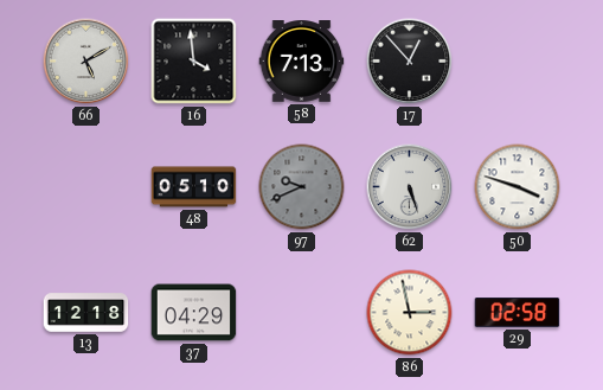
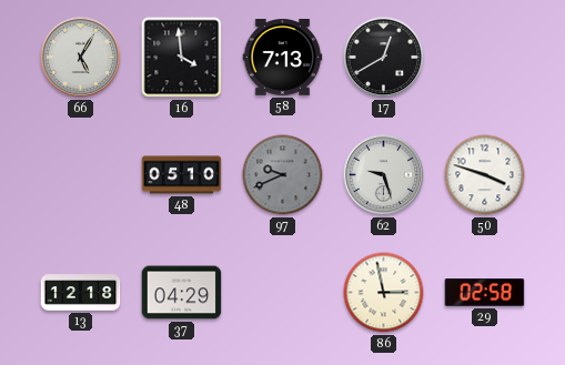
66: 5:10 -> 5:05 (81, 58)
17: 12:53 -> 12:40 (384, 58)
62: 5:27 -> 9:27 (384, 175)
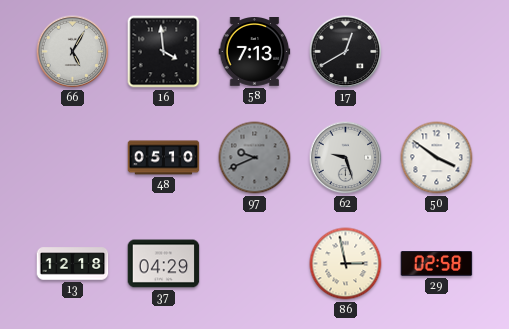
50: 3:48 -> 3:51 (437, 158)
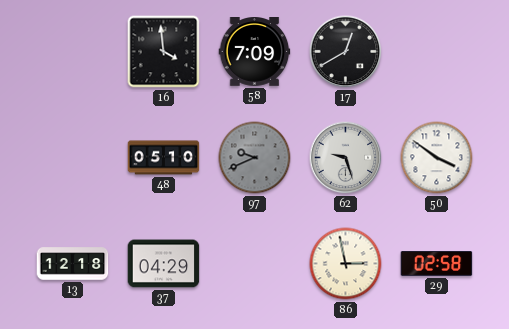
66: 5:05 -> none (73, 52)
58: 7:13 -> 7:09 (255, 52)
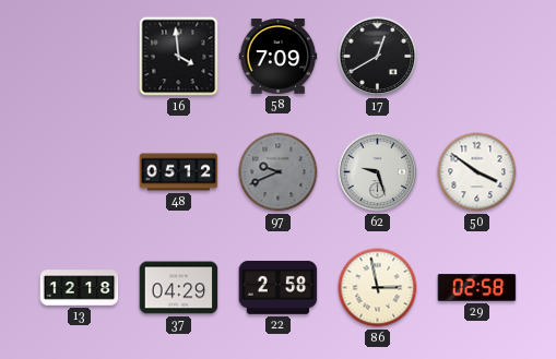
48: 05:10 -> 05:12 (179, 172)
22: none -> 2:58 (279, 287)
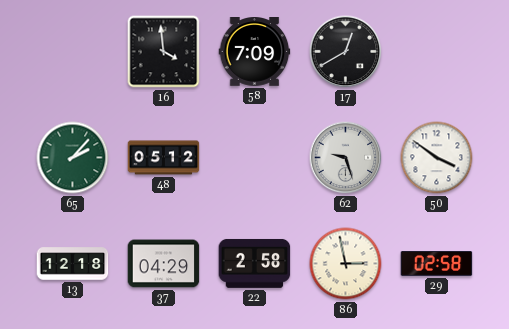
65: none -> 2:07 (73, 158)
97: 9:41 -> none (279, 172)
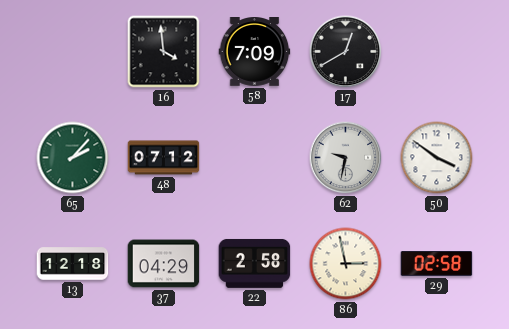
48: 05:12 -> 07:12 (164, 158)
62: 9:27 -> 9:32 (346, 158)
